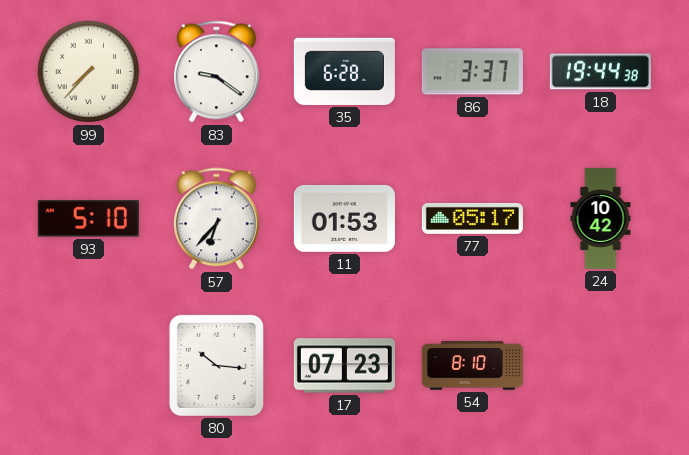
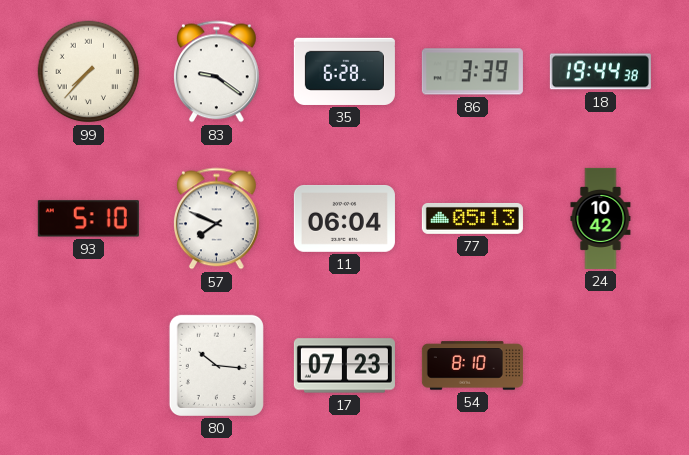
86: 3:37 -> 3:39 (472, 72)
57: 6:37 -> 7:49 (216, 219)
11: 01:53 -> 06:04 (344, 219)
77: 05:17 -> 05:13 (472, 218)
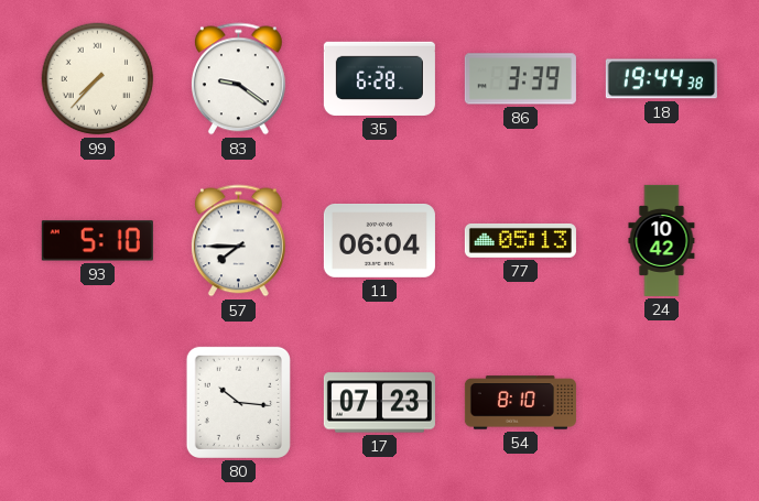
57: 7:49 -> 7:45 (238, 241)
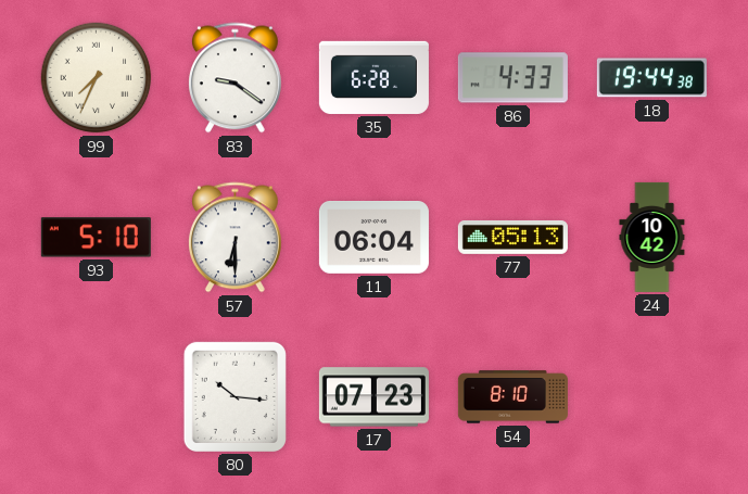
99: 7:37 -> 7:34 (97, 78)
86: 3:39 -> 4:33 (512, 78)
57: 7:45 -> 6:30 (234, 238)
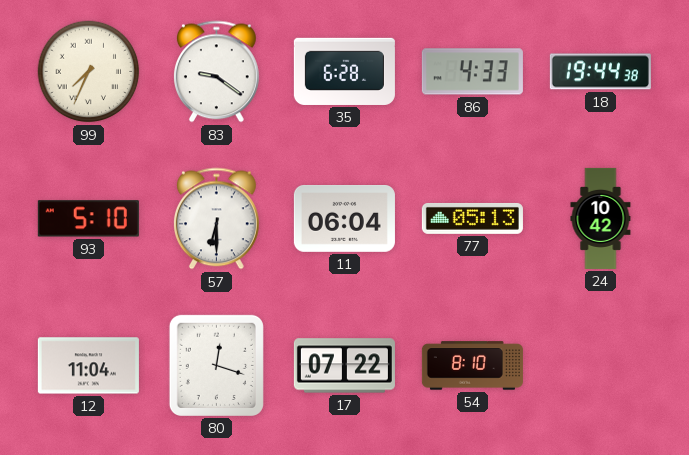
12: none -> 11:04 (88, 366)
80: 10:16 -> 12:18 (216, 365)
17: 07:23 -> 07:22 (344, 366)
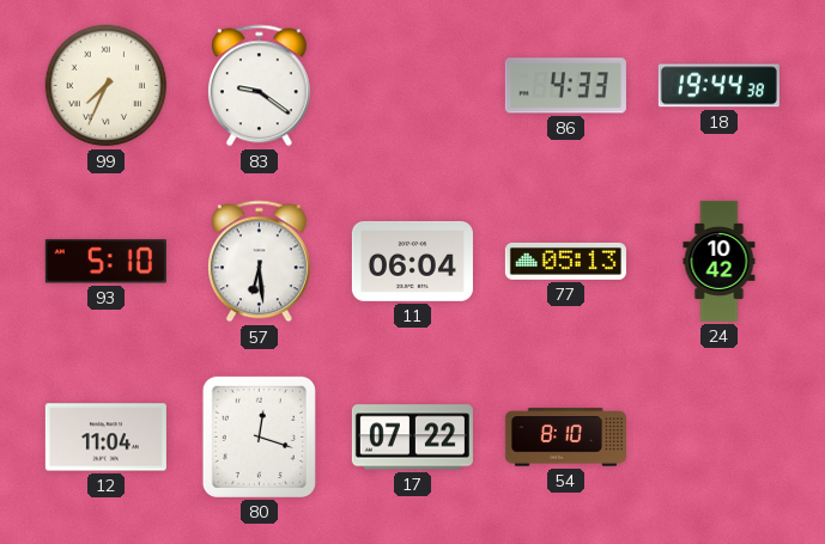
35: 6:28 -> none (344, 71)
57: 6:30 -> 6:29 (259, 262)
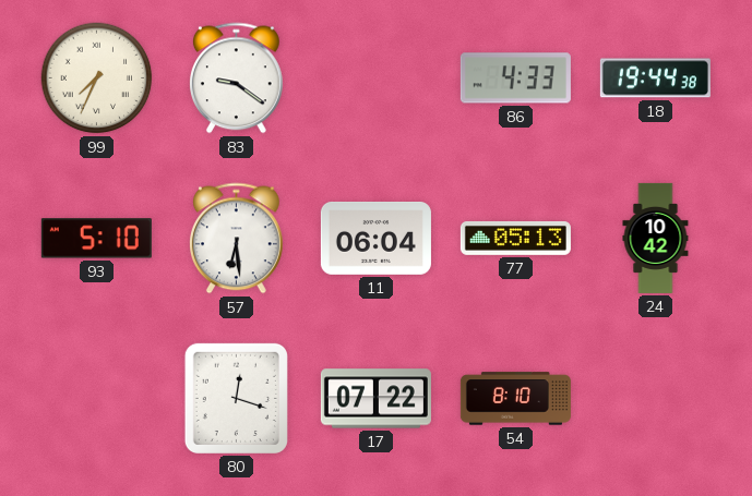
12: 11:04 -> none (105, 438)
